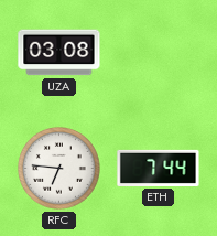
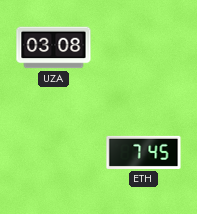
RFC: 6:46 -> none (59, 169)
ETH: 7:44 -> 7:45 (144, 152)
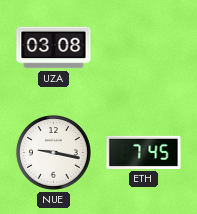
NUE: none -> 9:17 (54, 153)
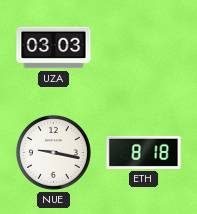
UZA: 03:08 -> 03:03 (54, 48)
ETH: 7:45 -> 8:18 (144, 152)
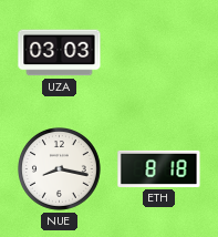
NUE: 9:17 -> 8:17 (60, 169)
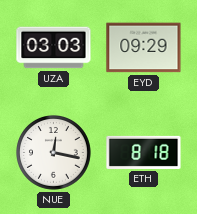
EYD: none -> 09:29 (144, 48)
NUE: 8:17 -> 12:17 (54, 153)
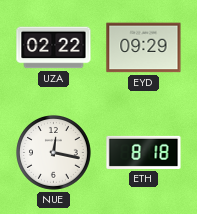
UZA: 03:03 -> 02:22 (54, 48)
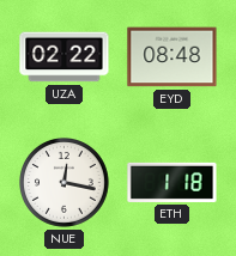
EYD: 09:29 -> 08:48 (173, 57)
ETH: 8:18 -> 1:18 (173, 182)
